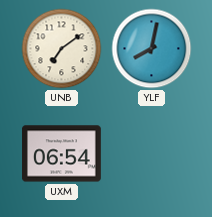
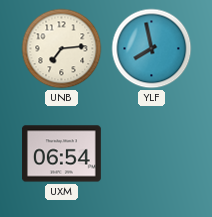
UNB: 7:09 -> 7:14 (62, 49)
YLF: 8:02 -> 7:58 (152, 49)
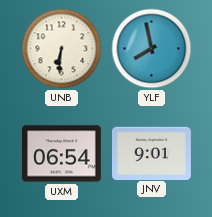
UNB: 7:14 -> 6:31 (62, 49)
JNV: none -> 9:01 (152, 153)
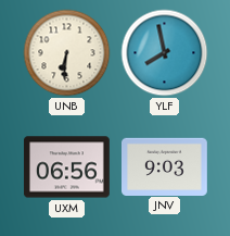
UXM: 06:54 -> 06:56 (67, 167)
JNV: 9:01 -> 9:03 (165, 166)
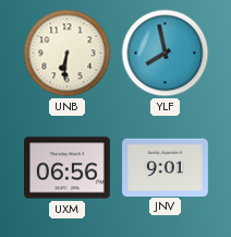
JNV: 9:03 -> 9:01 (166, 167)
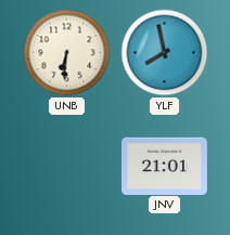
UXM: 06:56 -> none (68, 168)
JNV: 9:01 -> 21:01 (165, 166)
